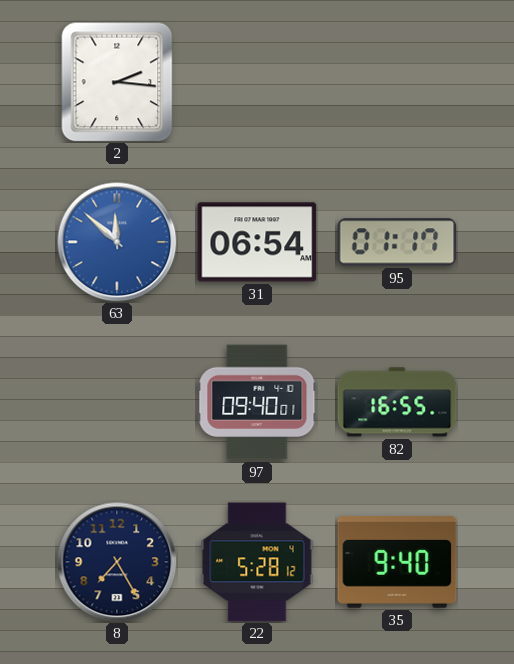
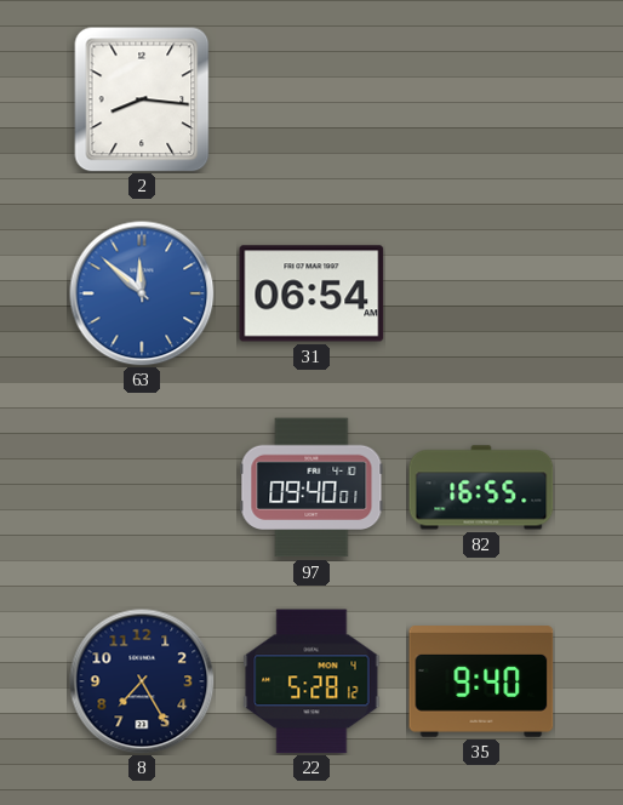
2: 2:16 -> 8:16 (142, 99)
95: 01:17 -> none (397, 242)
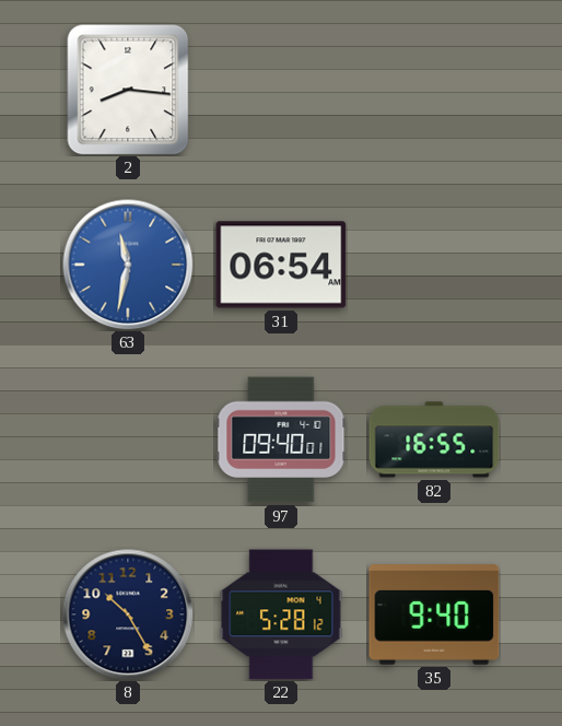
63: 11:52 -> 11:32 (128, 265)
8: 7:25 -> 10:25 (128, 614)
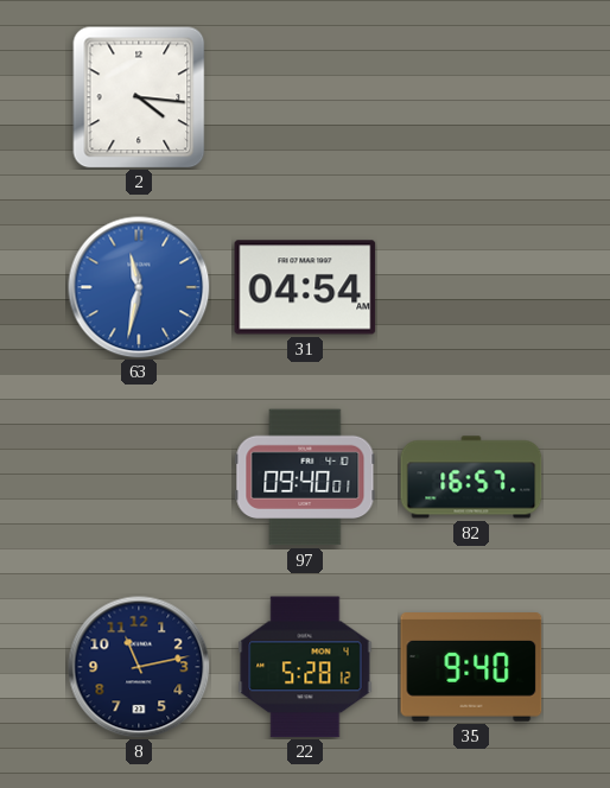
2: 8:16 -> 4:16 (139, 97)
31: 06:54 -> 04:54 (305, 287)
82: 16:55 -> 16:57 (471, 477)
8: 10:25 -> 11:13 (139, 667)
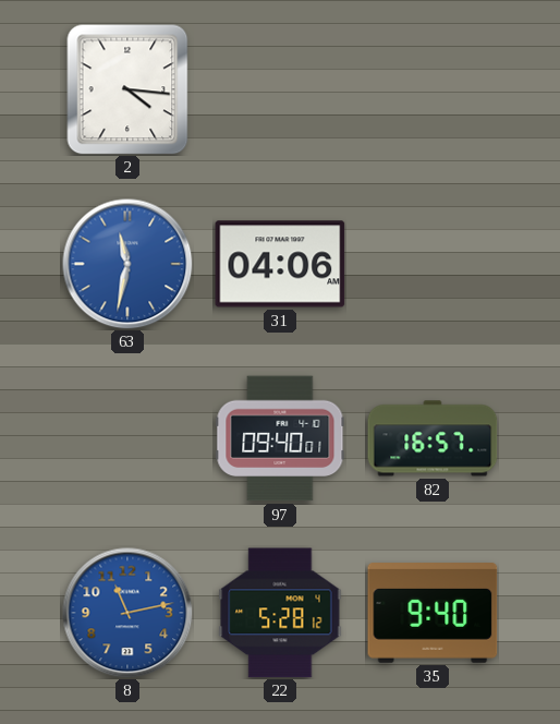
31: 04:54 -> 04:06 (280, 264)
8 dial: navy -> blue (127, 613)
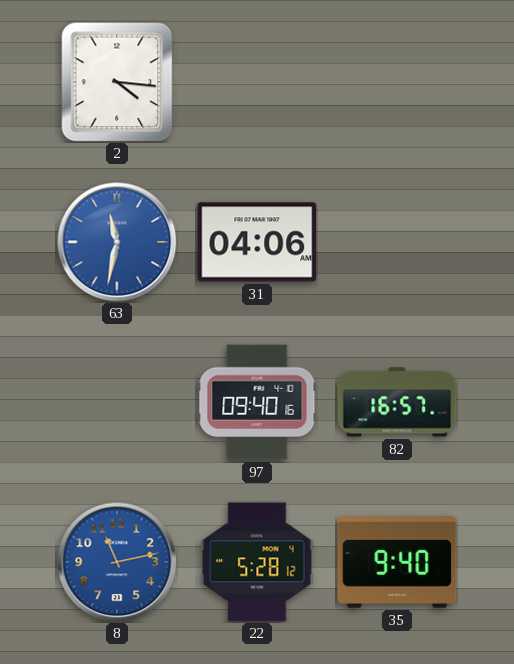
97: 09:40:01 -> 09:40:16 (257, 402)
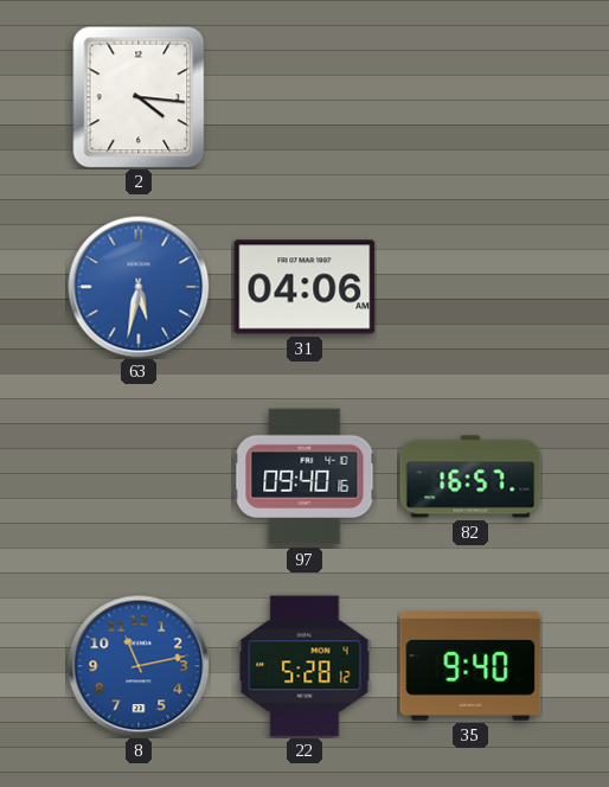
63: 11:32 -> 5:32 (139, 287)
